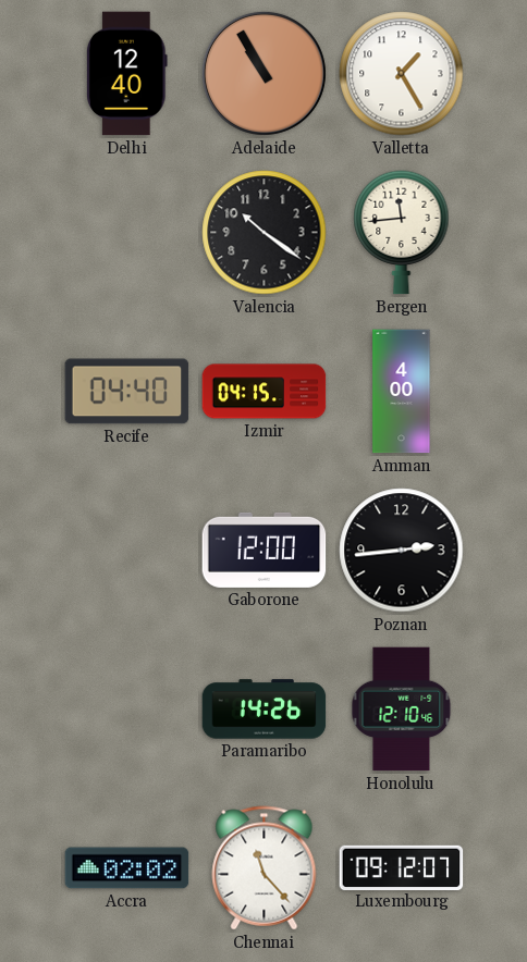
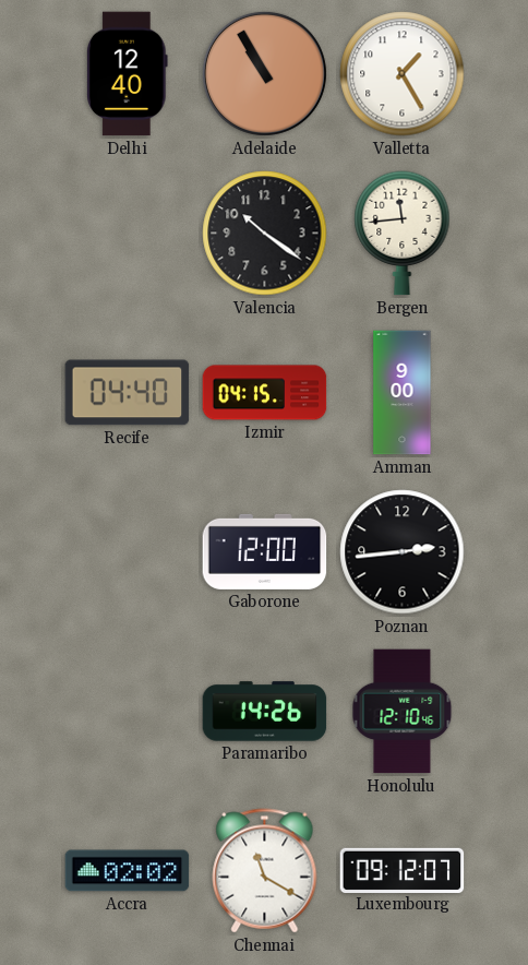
Amman: 4:00 -> 9:00 (403, 393)
Chennai: 11:23 -> 11:20 (265, 871)
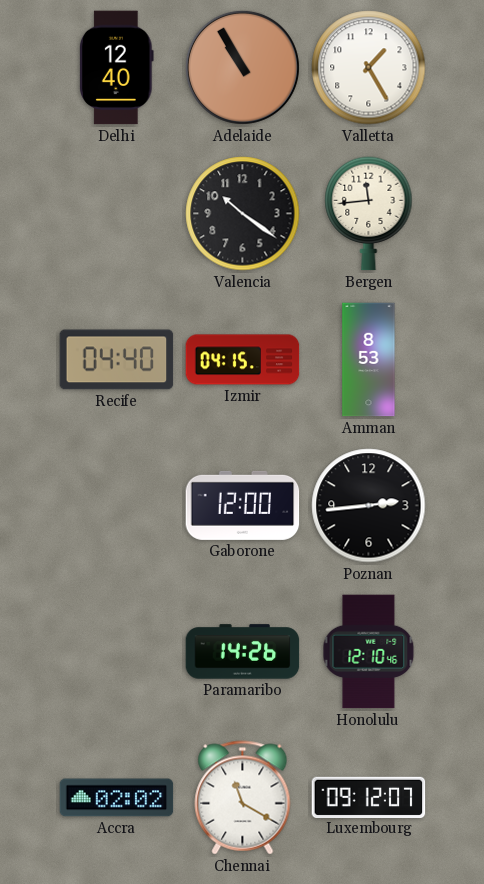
Amman: 9:00 -> 8:53 (369, 360)
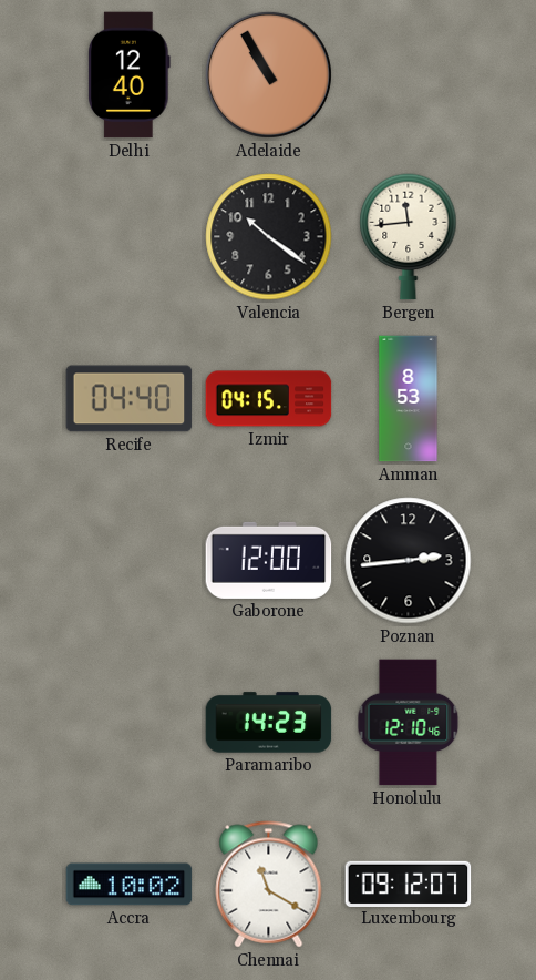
Valletta: 1:25 -> none (369, 68)
Paramaribo: 14:26 -> 14:23 (269, 723)
Accra: 02:02 -> 10:02 (130, 885)
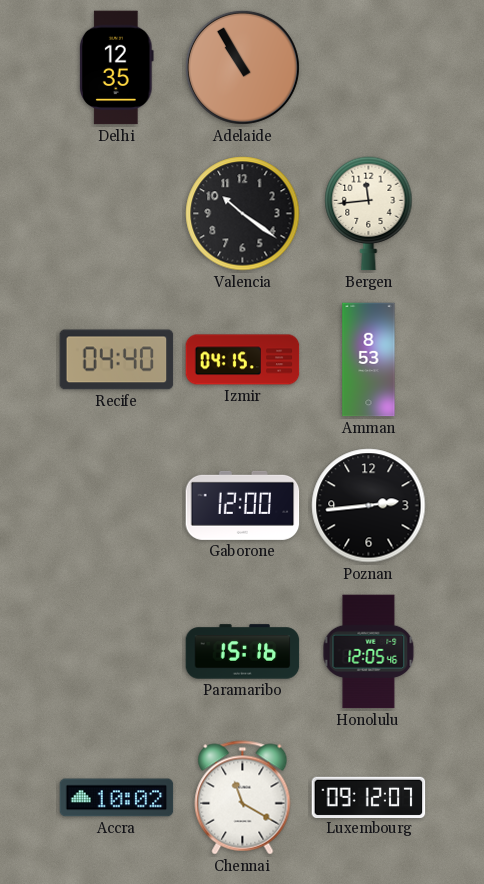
Delhi: 12:40 -> 12:35 (117, 68)
Paramaribo: 14:23 -> 15:16 (243, 652)
Honolulu: 12:10 -> 12:05 (369, 652)
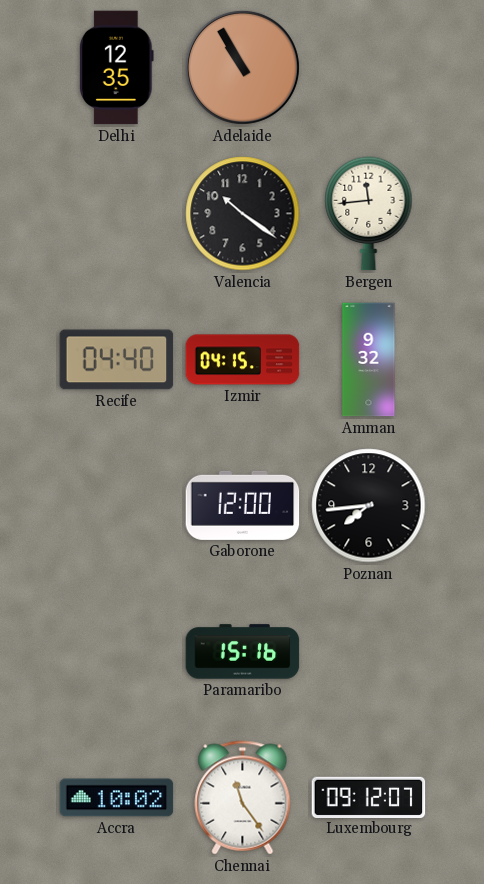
Amman: 8:53 -> 9:32 (369, 360)
Poznan: 2:44 -> 7:44 (369, 506)
Honolulu: 12:05 -> none (369, 652)
Chennai: 11:20 -> 11:24 (243, 798)
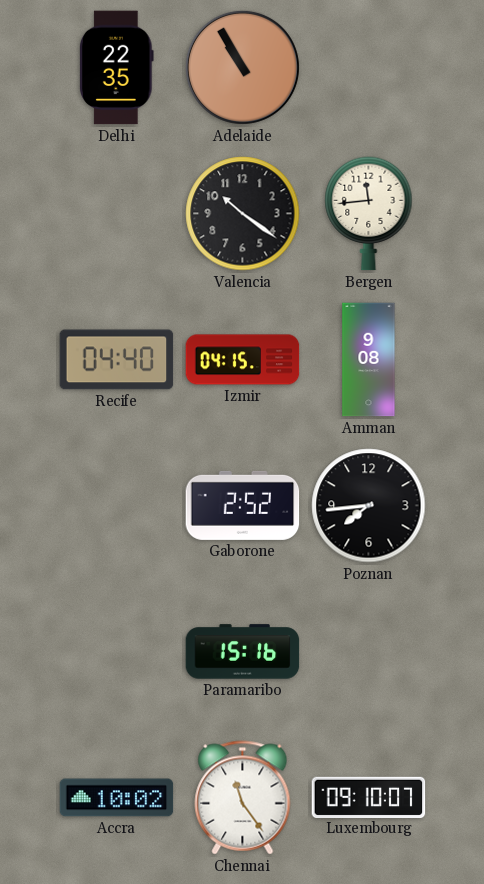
Delhi: 12:35 -> 22:35 (117, 68)
Amman: 9:32 -> 9:08 (369, 360)
Gaborone: 12:00 -> 2:52 (243, 505)
Luxembourg: 09:12 -> 09:10 (369, 797)
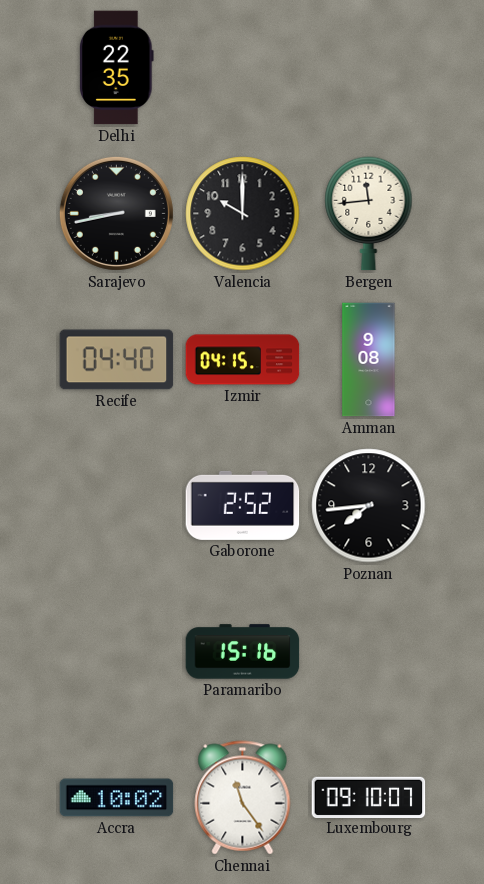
Adelaide: 10:55 -> none (242, 67)
Sarajevo: none -> 8:43 (116, 213)
Valencia: 10:21 -> 10:00 (243, 214)
